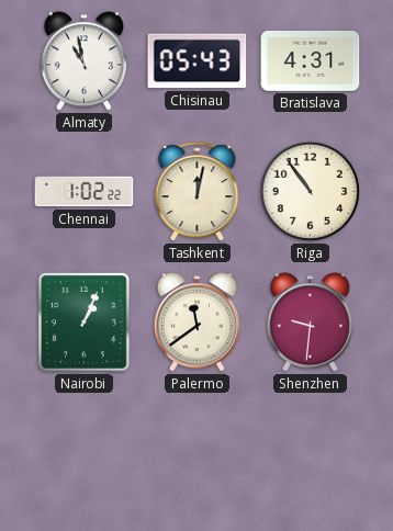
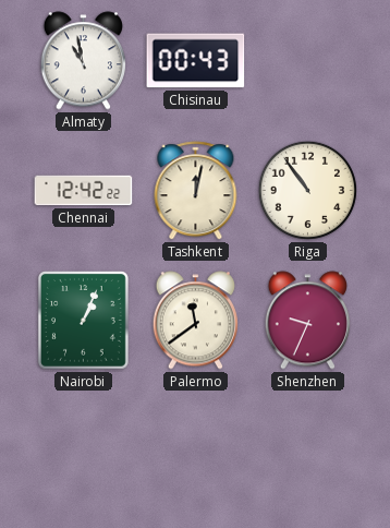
Chisinau: 05:43 -> 00:43 (196, 61)
Bratislava: 4:31 -> none (311, 60)
Chennai: 1:02 -> 12:42 (84, 191)
Shenzhen: 9:31 -> 9:34 (307, 321)
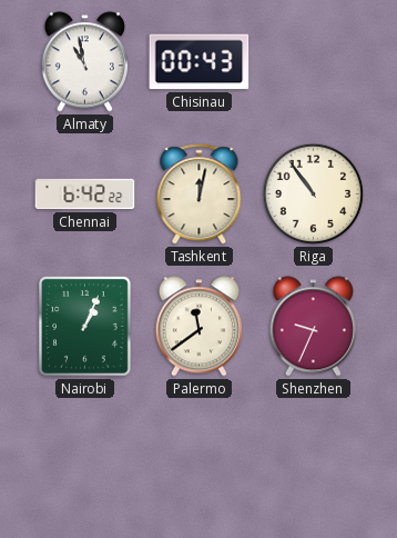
Chennai: 12:42 -> 6:42 (85, 195)
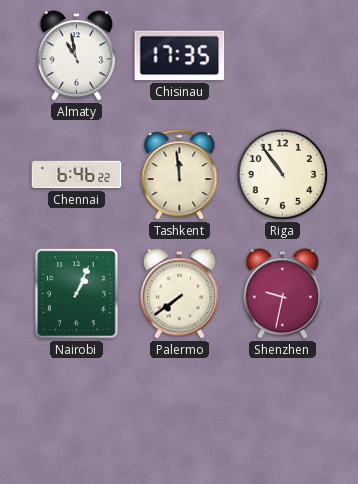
Chisinau: 00:43 -> 17:35 (180, 56)
Chennai: 6:42 -> 6:46 (77, 175)
Tashkent: 12:02 -> 11:59 (180, 175)
Palermo: 11:39 -> 7:39 (179, 294)
Shenzhen: 9:34 -> 9:32 (282, 294)
